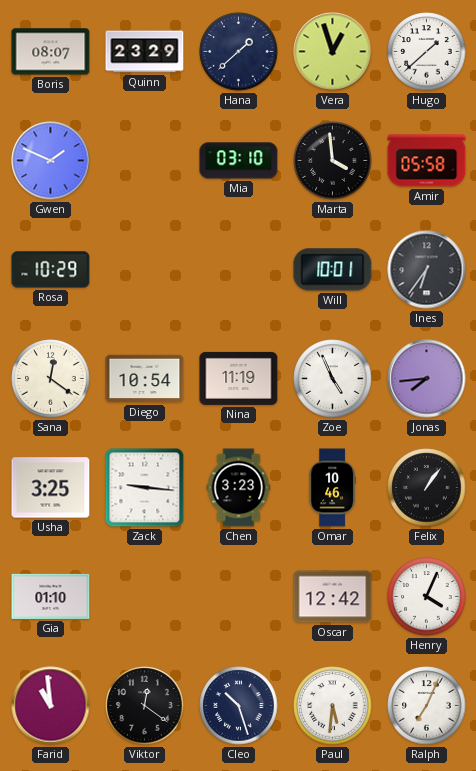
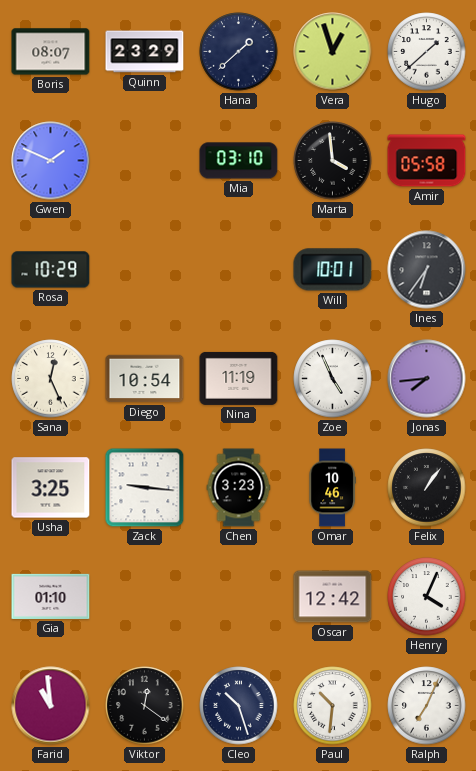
Sana: 12:21 -> 12:26 (51, 379)
Paul: 5:31 -> 10:31 (333, 706)
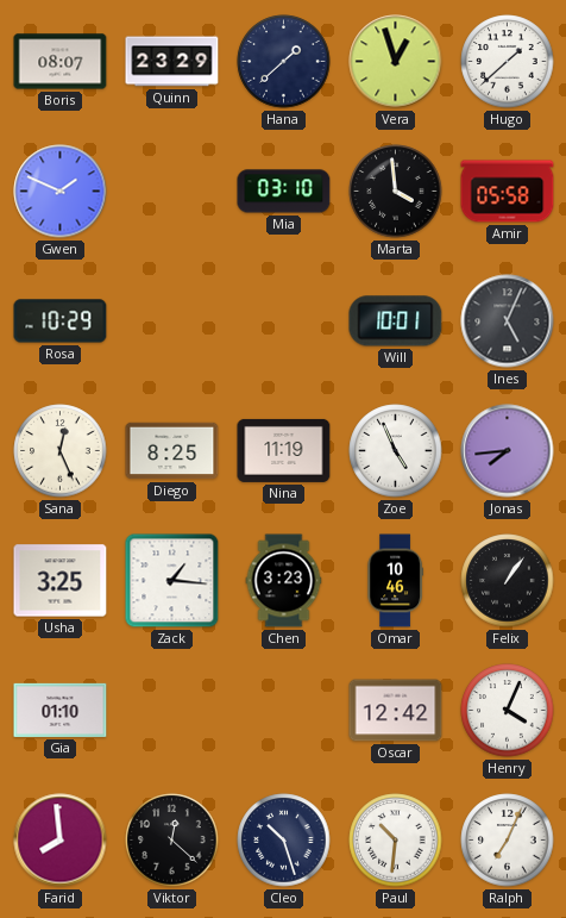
Ines: 6:36 -> 5:04 (508, 321)
Diego: 10:54 -> 8:25 (172, 451)
Zack: 9:16 -> 1:16 (172, 581)
Farid: 10:59 -> 7:59 (61, 841)
Viktor: 12:21 -> 12:22 (172, 841)
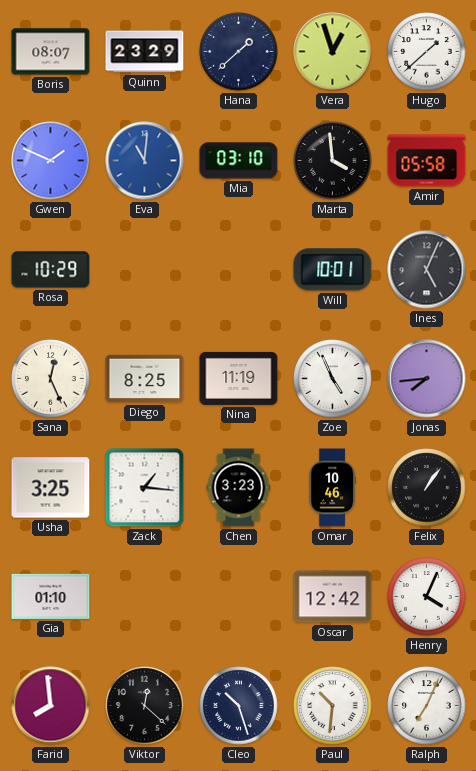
Eva: none -> 11:01 (145, 161)
